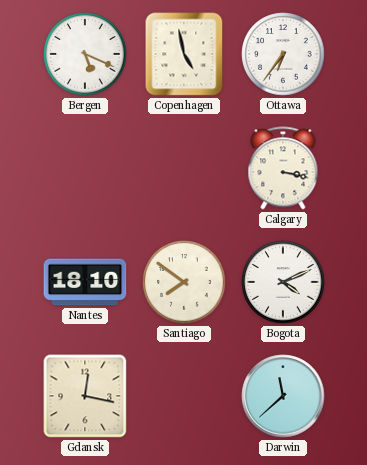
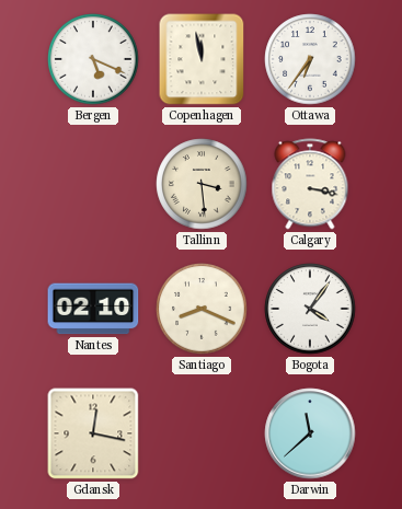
Copenhagen: 4:58 -> 11:58 (202, 59)
Tallinn: none -> 3:29 (202, 184)
Nantes: 18:10 -> 02:10 (93, 309)
Santiago: 7:51 -> 8:19 (202, 309)
Bogota: 4:11 -> 4:06 (310, 309)
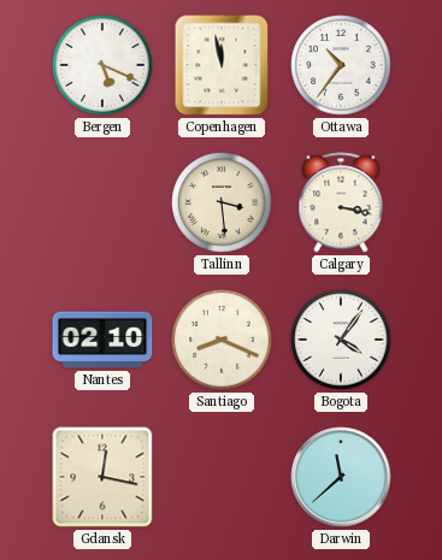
Ottawa: 6:36 -> 10:36 (341, 65)
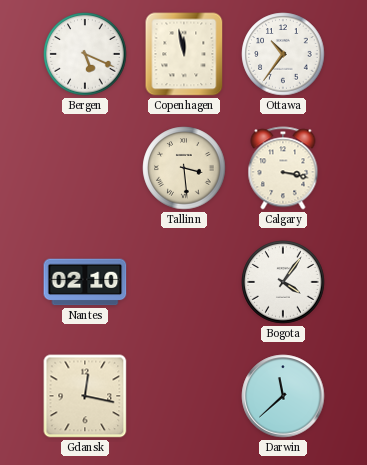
Santiago: 8:19 -> none (222, 340)
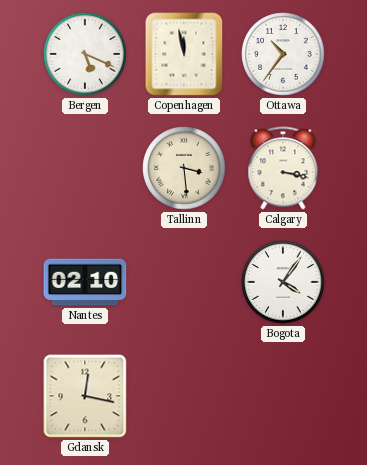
Darwin: 11:38 -> none (283, 396)
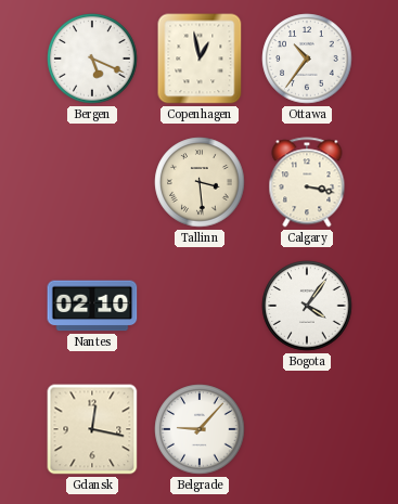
Copenhagen: 11:58 -> 12:58 (200, 59)
Belgrade: none -> 9:07 (200, 429)
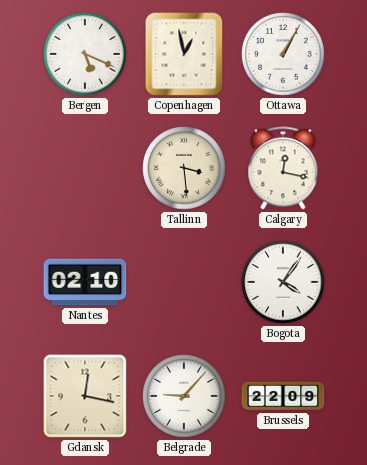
Ottawa: 10:36 -> 1:05 (283, 54)
Calgary: 3:17 -> 12:17 (283, 168)
Brussels: none -> 22:09 (283, 396)
